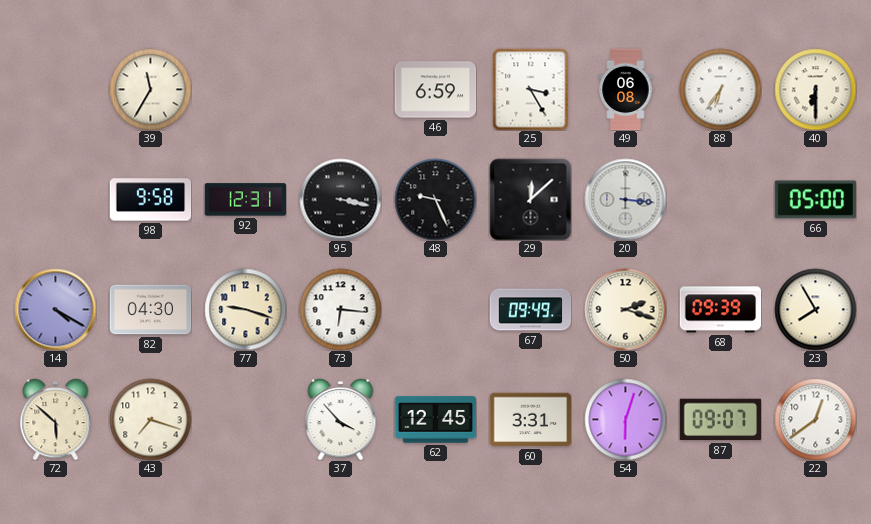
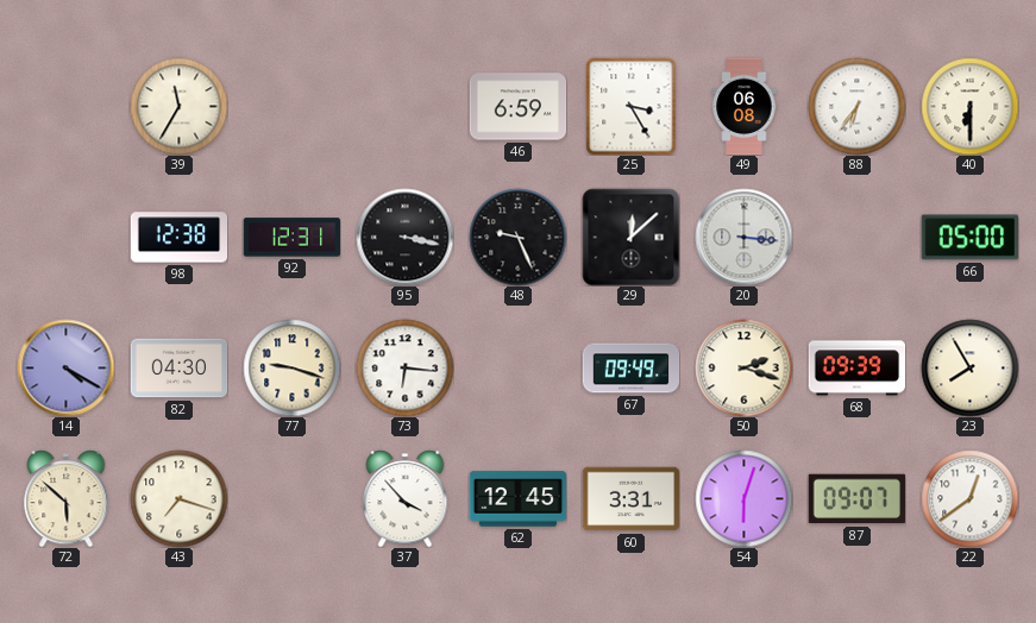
98: 9:58 -> 12:38 (178, 238)
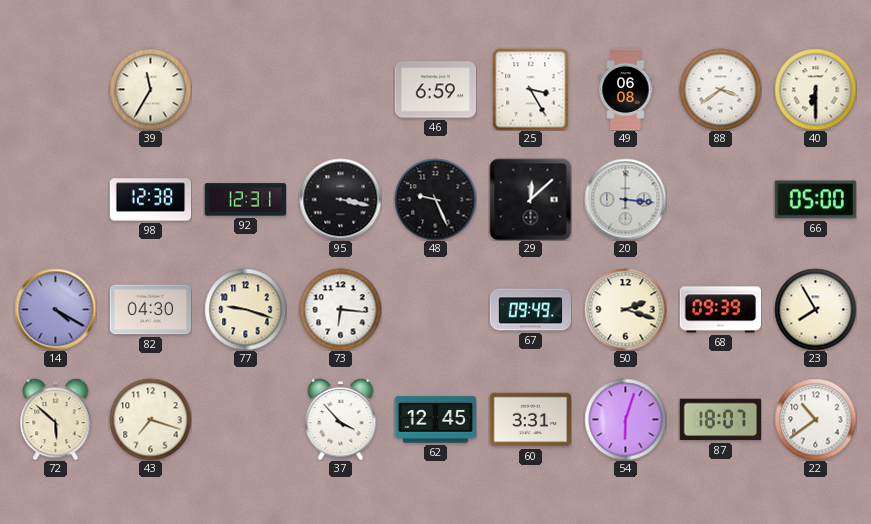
88: 6:36 -> 3:39 (720, 89)
87: 09:07 -> 18:07 (720, 420)
22: 12:39 -> 10:39 (815, 419)
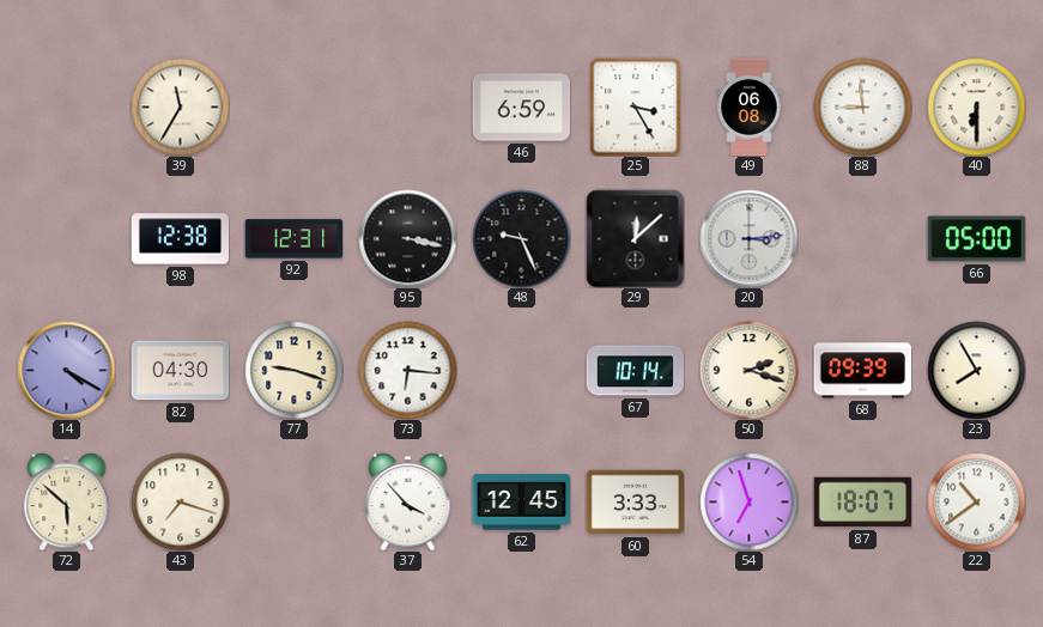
88: 3:39 -> 8:59 (862, 106)
20: 3:16 -> 3:14 (748, 238)
67: 09:49 -> 10:14 (635, 371)
60: 3:31 -> 3:33 (635, 503)
54: 6:03 -> 6:57 (748, 501)
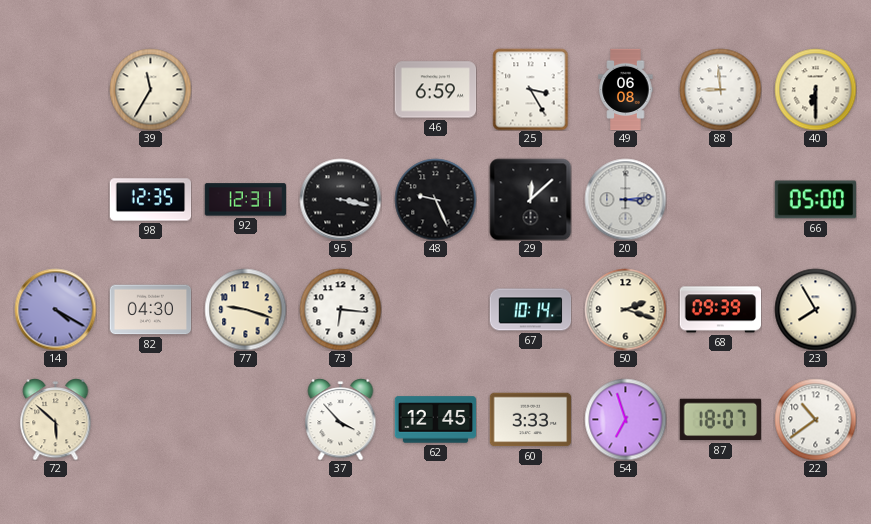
98: 12:38 -> 12:35 (150, 200)
43: 7:18 -> none (180, 501)
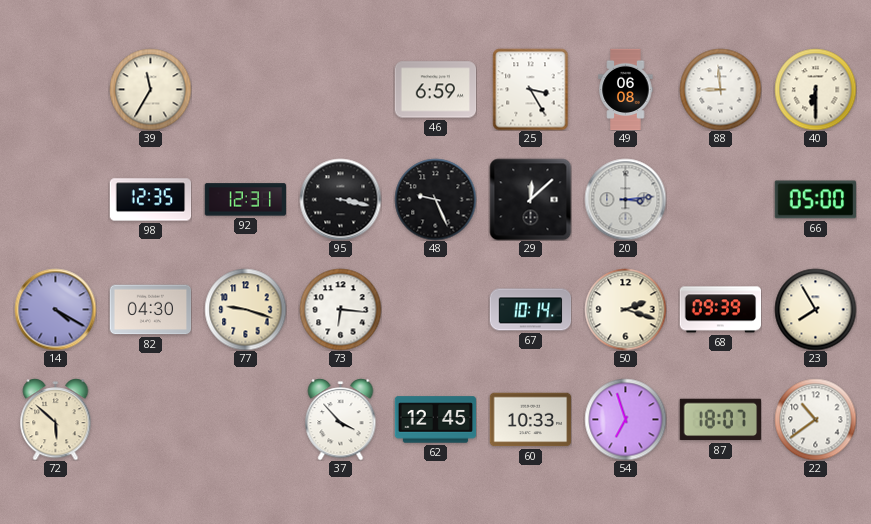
60: 3:33 -> 10:33 (530, 420)
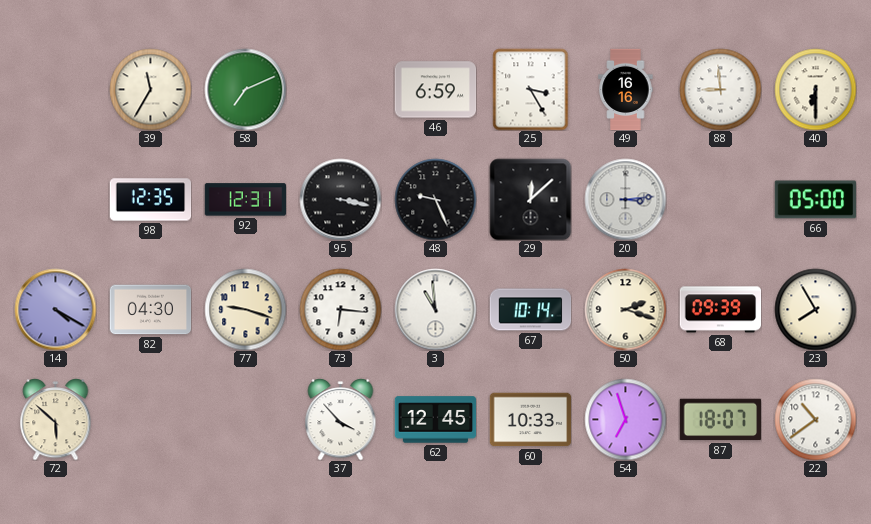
58: none -> 7:11 (245, 89)
49: 06:08 -> 16:16 (626, 89)
3: none -> 10:59 (435, 309)
